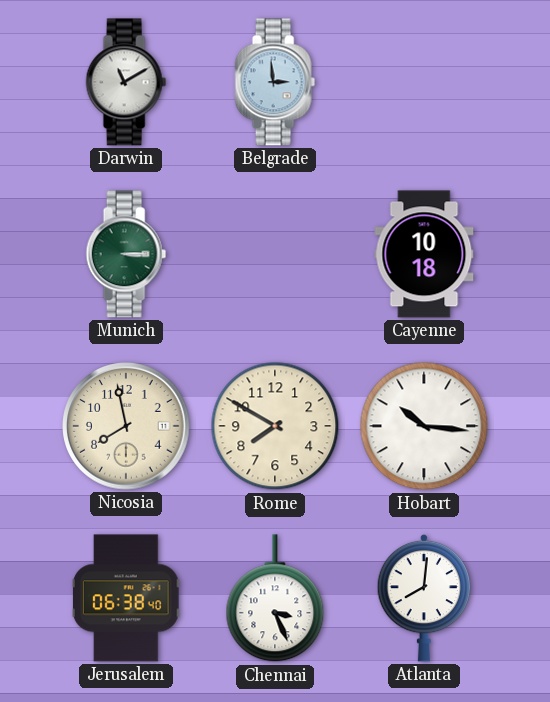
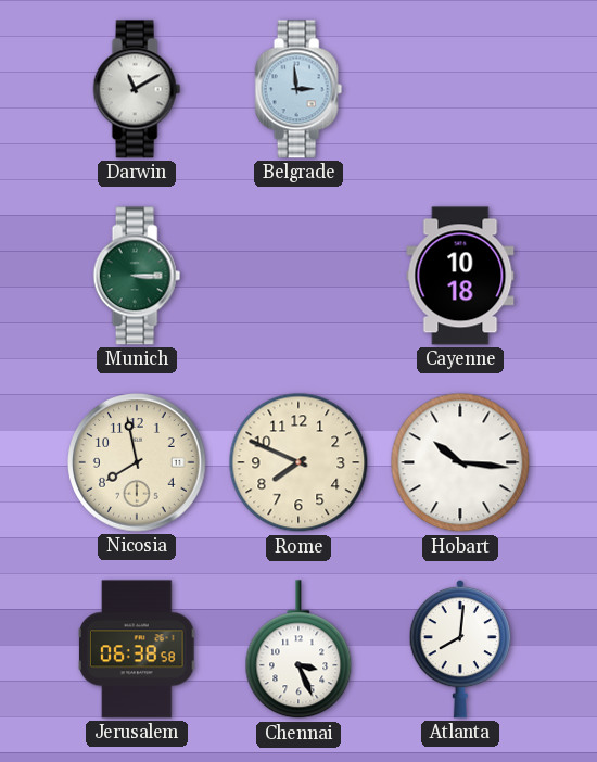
Rome: 7:50 -> 7:49 (298, 462)
Jerusalem: 06:38:40 -> 06:38:58 (137, 649)
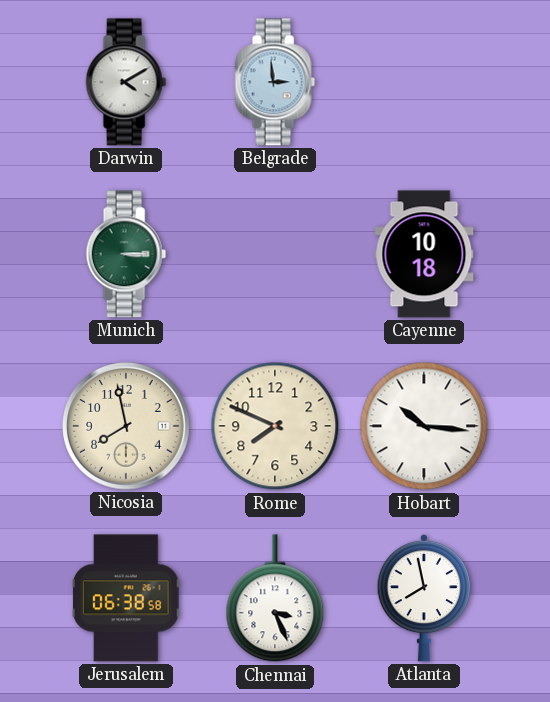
Darwin: 11:10 -> 4:10 (126, 82)
Atlanta: 8:01 -> 7:58 (424, 598)
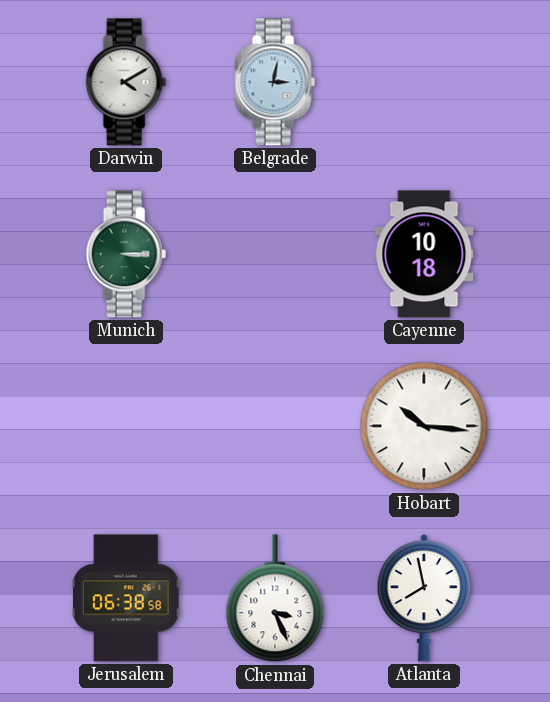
Belgrade: 2:59 -> 3:02 (275, 82)
Nicosia: 7:58 -> none (126, 426)
Rome: 7:49 -> none (275, 426)
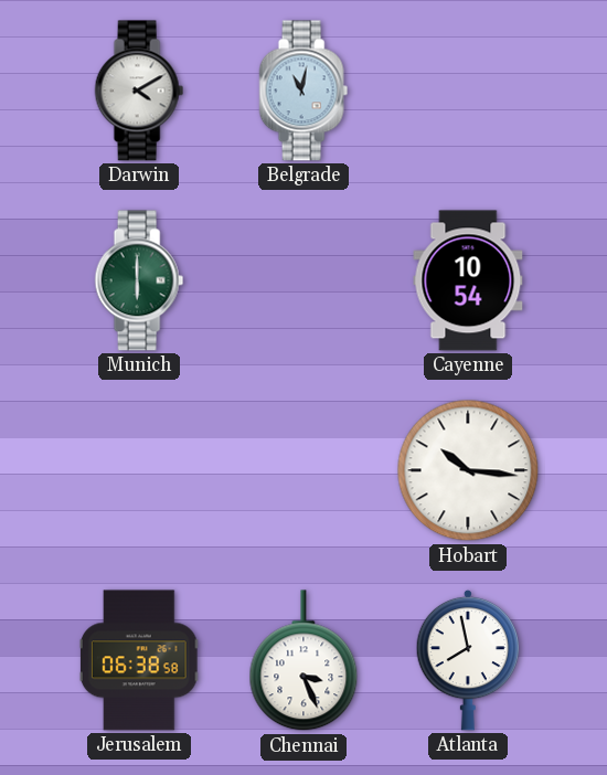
Belgrade: 3:02 -> 11:02 (303, 91)
Munich: 3:15 -> 6:00 (139, 280)
Cayenne: 10:18 -> 10:54 (468, 280)
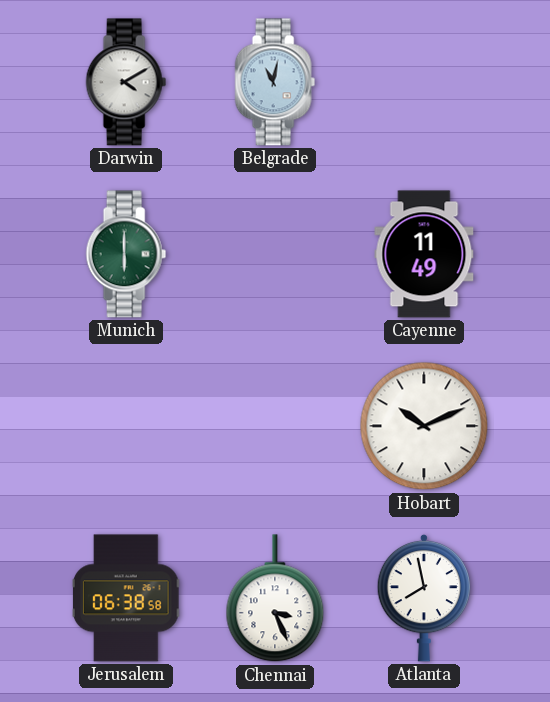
Cayenne: 10:54 -> 11:49 (424, 254)
Hobart: 10:16 -> 10:11 (424, 426)
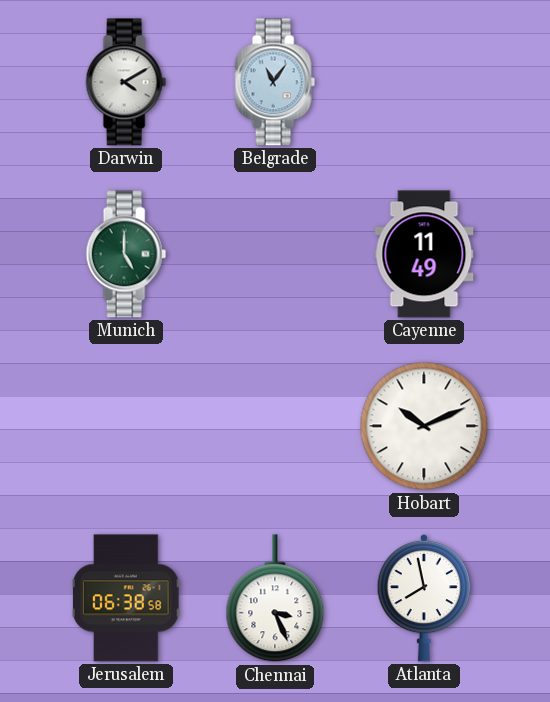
Belgrade: 11:02 -> 11:06 (275, 82)
Munich: 6:00 -> 5:00 (126, 254)
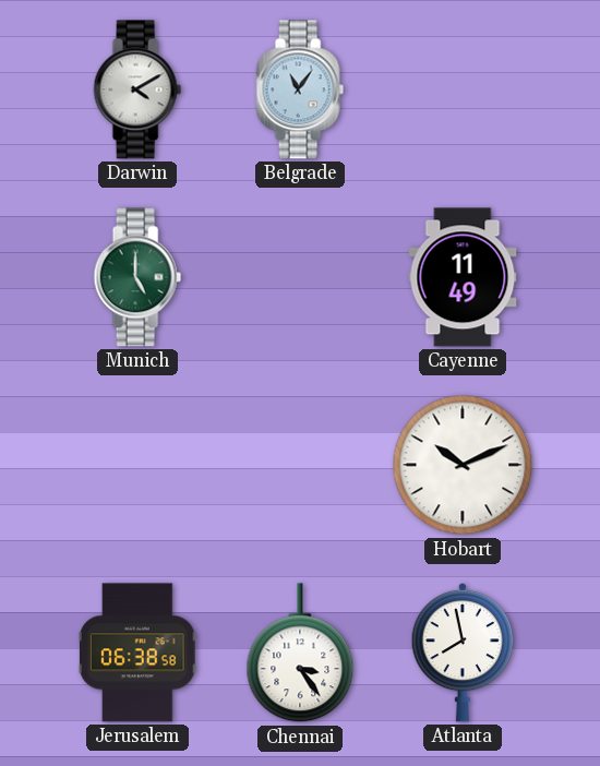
Chennai: 3:26 -> 3:24 (300, 654)
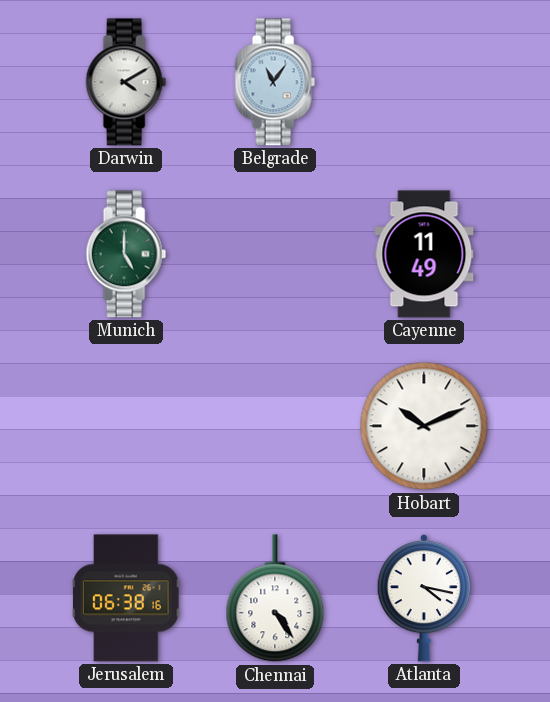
Jerusalem: 06:38:58 -> 06:38:16 (126, 598)
Chennai: 3:24 -> 4:24 (275, 599)
Atlanta: 7:58 -> 4:17 (424, 598)
